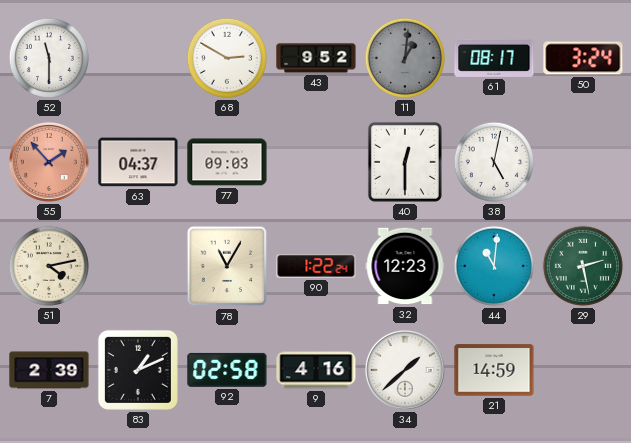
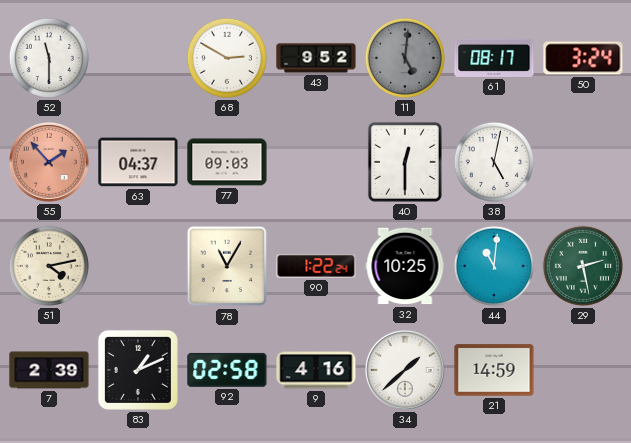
11: 1:01 -> 5:01 (405, 58)
32: 12:23 -> 10:25 (405, 266)
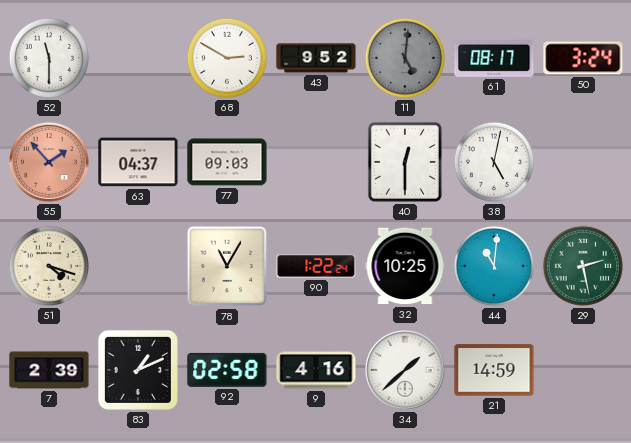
51: 4:13 -> 4:18 (49, 266)
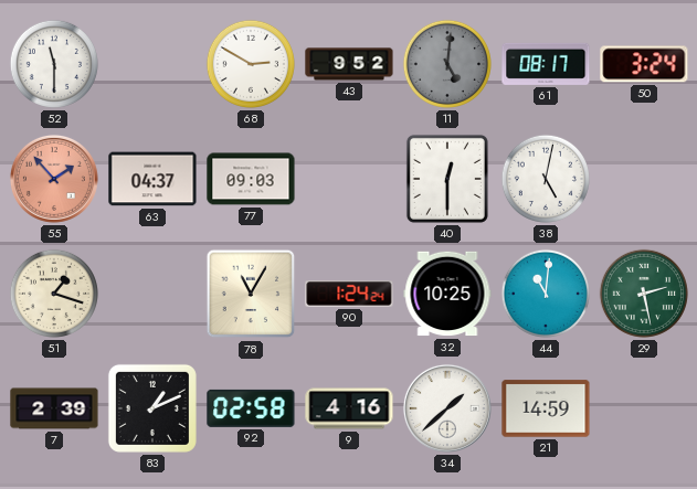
51: 4:18 -> 1:18 (54, 294)
90: 1:22 -> 1:24 (349, 294)
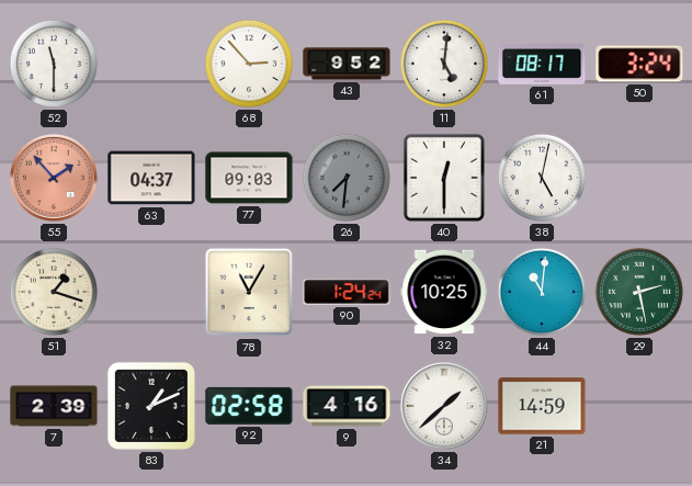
68: 2:50 -> 2:53 (249, 64)
11 dial: grey -> white (444, 64)
26: none -> 7:31 (347, 178)
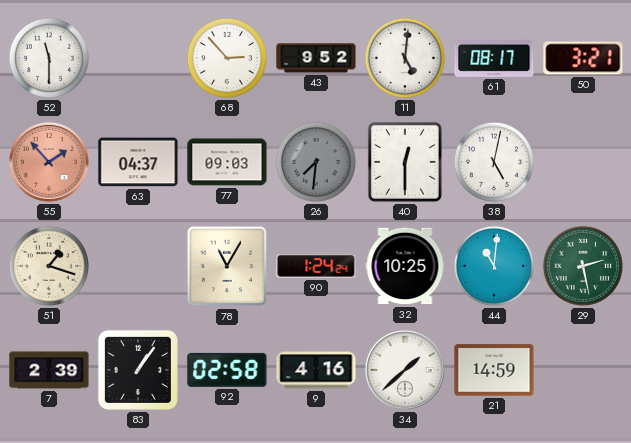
50: 3:24 -> 3:21 (583, 58)
83: 1:11 -> 1:06 (138, 370)
